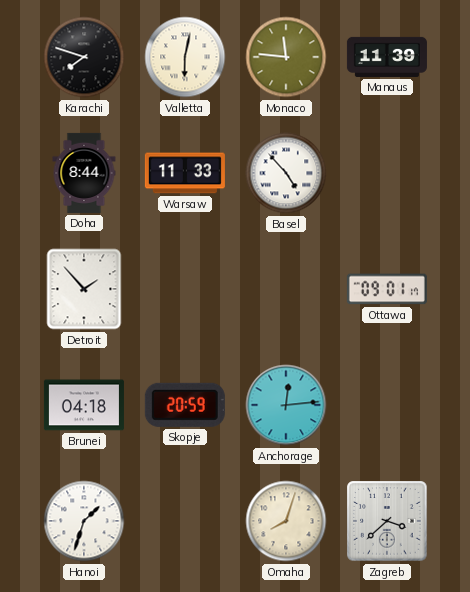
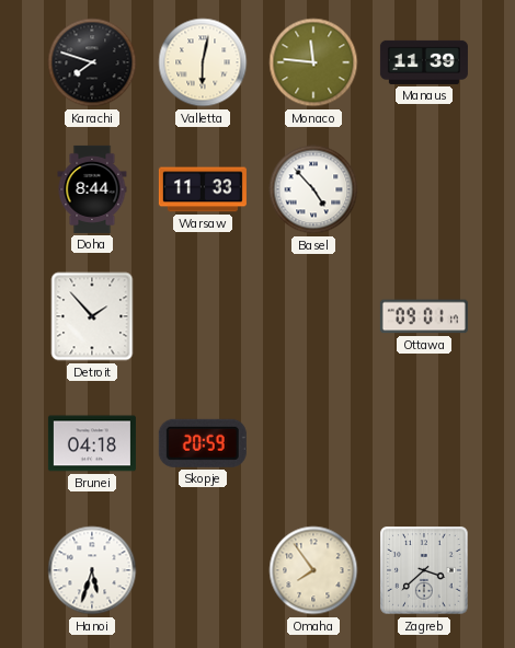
Anchorage: 12:14 -> none (286, 405)
Hanoi: 1:33 -> 5:33 (92, 570)
Omaha: 8:03 -> 7:54 (313, 570)
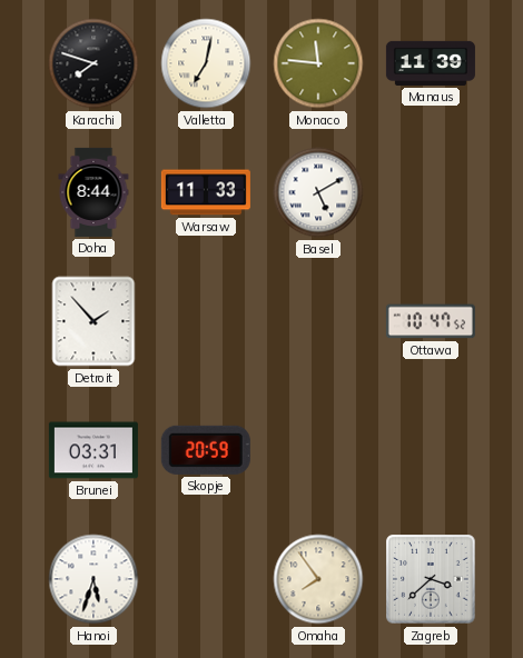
Valletta: 6:02 -> 7:02 (206, 63)
Basel: 4:53 -> 5:10 (318, 192)
Ottawa: 09:01 -> 10:47 (431, 321)
Brunei: 04:18 -> 03:31 (93, 450)
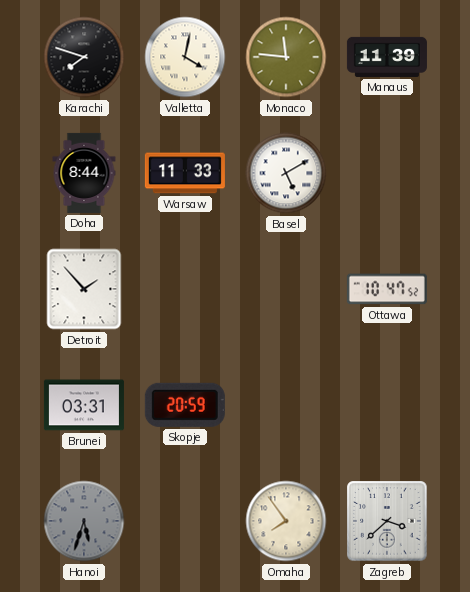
Valletta: 7:02 -> 4:02 (185, 57)
Hanoi dial: white -> grey (84, 521)
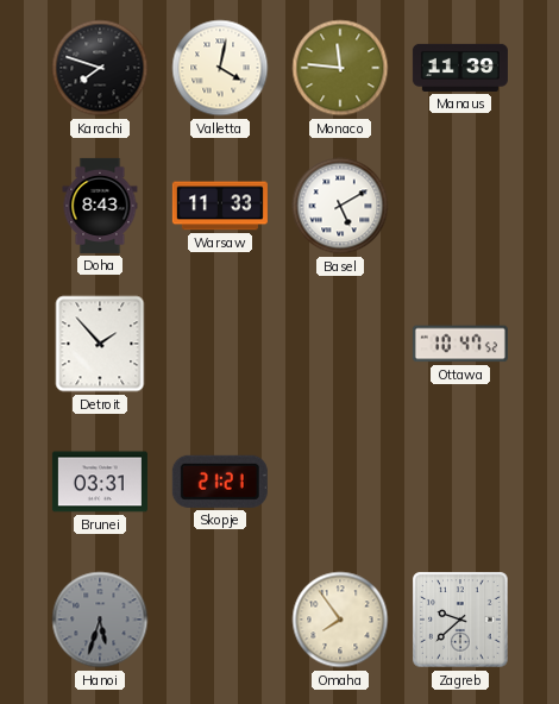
Doha: 8:44 -> 8:43 (100, 206)
Skopje: 20:59 -> 21:21 (220, 482)
Zagreb: 3:38 -> 9:38 (460, 620)
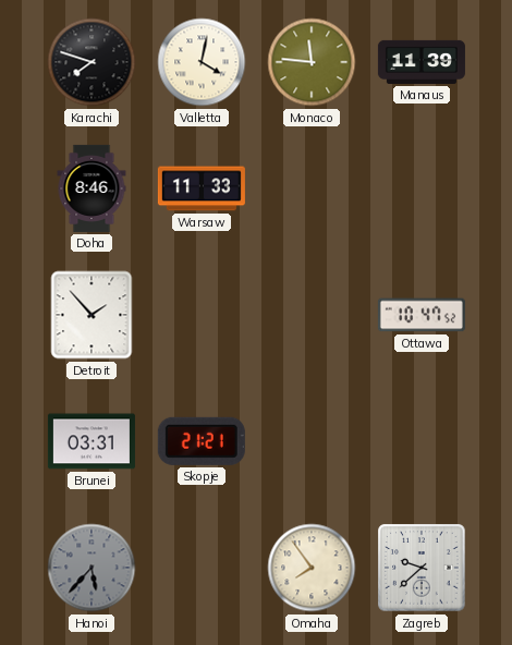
Doha: 8:43 -> 8:46 (92, 188)
Basel: 5:10 -> none (340, 206)
Hanoi: 5:33 -> 5:37 (92, 568)
